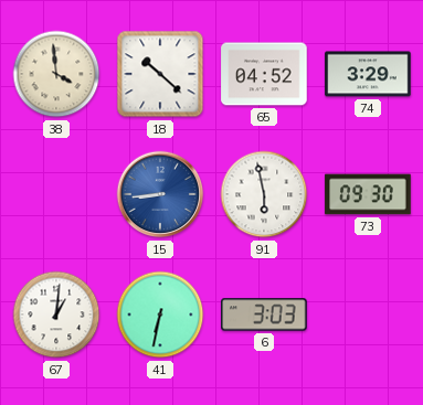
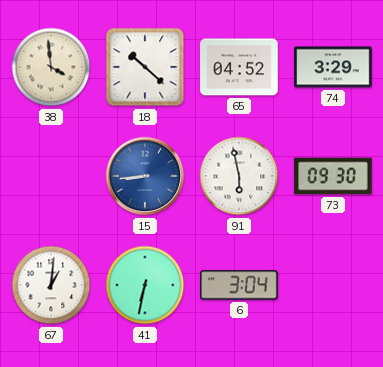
6: 3:03 -> 3:04 (239, 285)
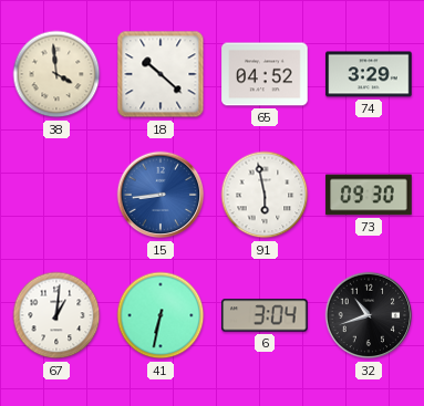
32: none -> 10:42 (369, 315)
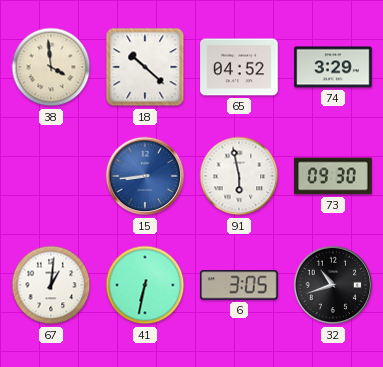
6: 3:04 -> 3:05 (239, 285)
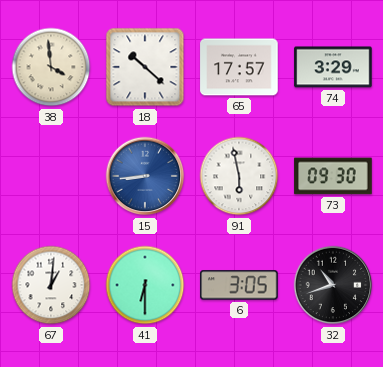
65: 04:52 -> 17:57 (239, 67)
41: 6:32 -> 6:30 (145, 285)
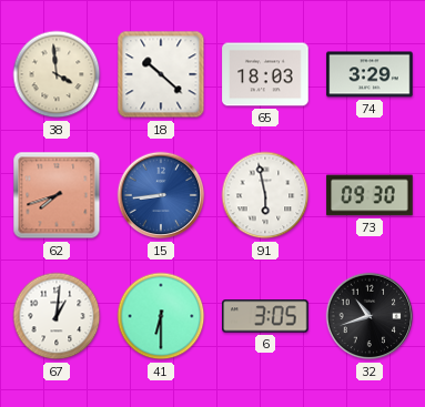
65: 17:57 -> 18:03 (265, 74)
62: none -> 7:42 (57, 195)
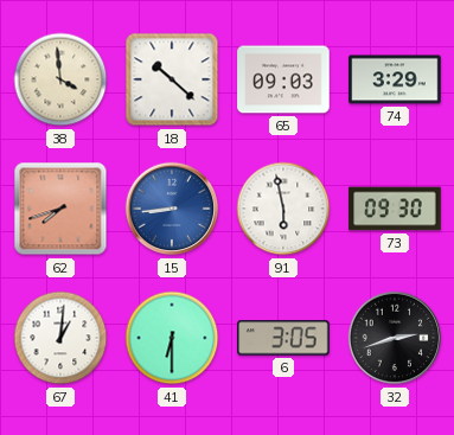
65: 18:03 -> 09:03 (283, 79)
32: 10:42 -> 2:42 (395, 338)
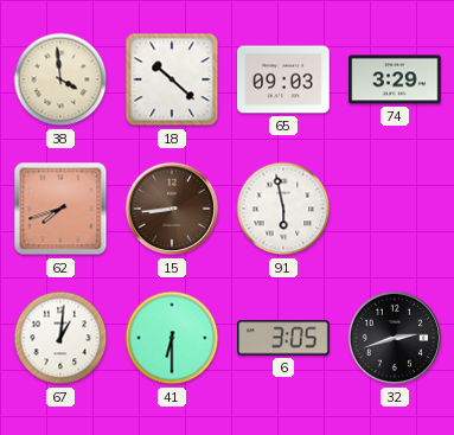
15 dial: blue -> brown (172, 209)
73: 09:30 -> none (395, 209)
